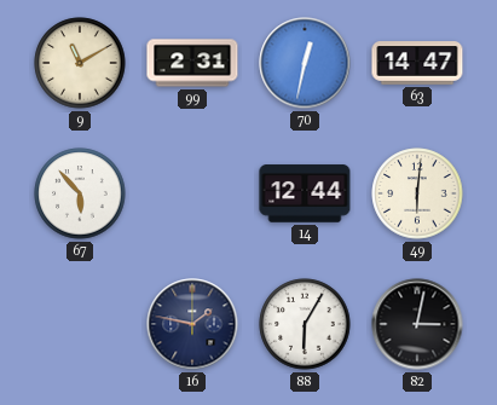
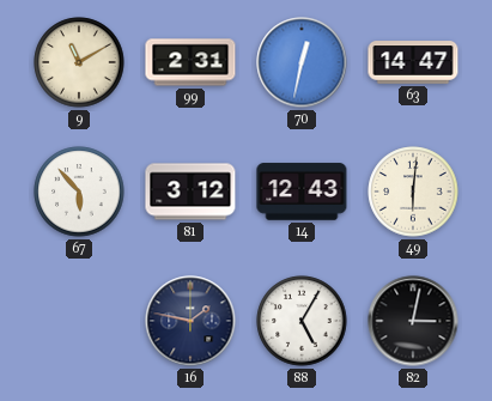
81: none -> 3:12 (190, 192)
14: 12:44 -> 12:43 (302, 192)
88: 6:05 -> 5:05 (302, 321)
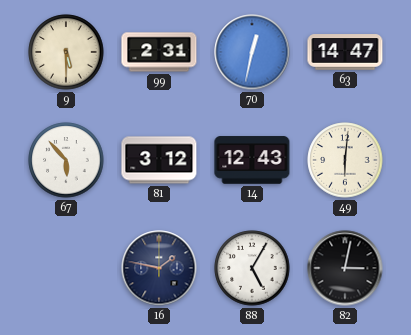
9: 11:10 -> 5:30 (66, 52)
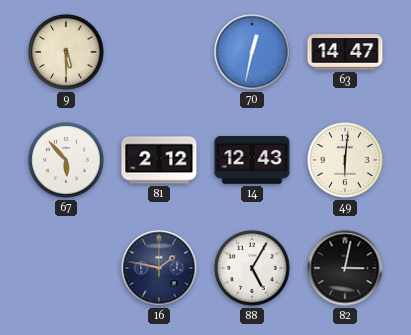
99: 2:31 -> none (159, 52)
81: 3:12 -> 2:12 (159, 160)
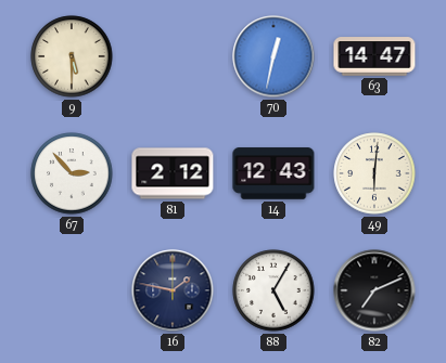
67: 5:53 -> 2:53 (72, 173)
82: 3:02 -> 7:11 (374, 290)
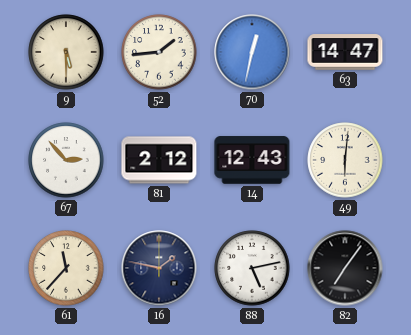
52: none -> 1:44 (159, 52)
61: none -> 11:37 (66, 268)
88: 5:05 -> 5:13 (252, 268)
82: 7:11 -> 7:06 (345, 268)
